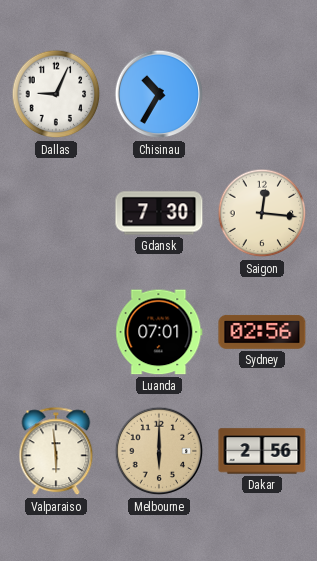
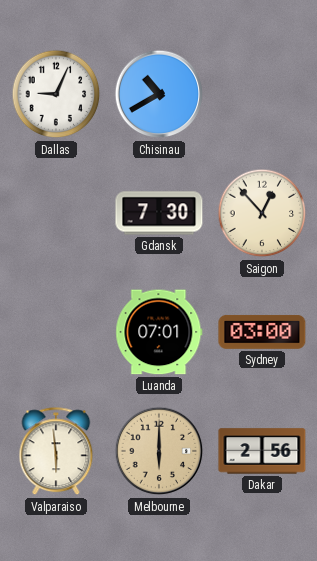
Chisinau: 10:35 -> 10:40 (159, 94)
Saigon: 12:16 -> 12:53 (262, 213)
Sydney: 02:56 -> 03:00 (262, 332)
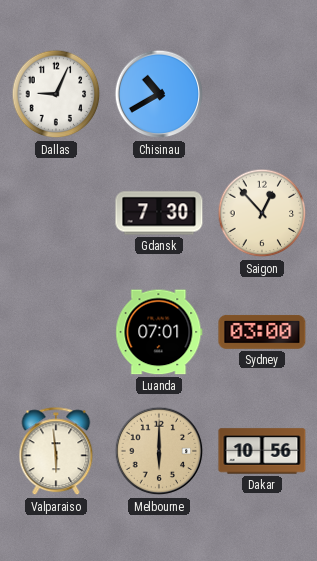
Dakar: 2:56 -> 10:56 (262, 451)
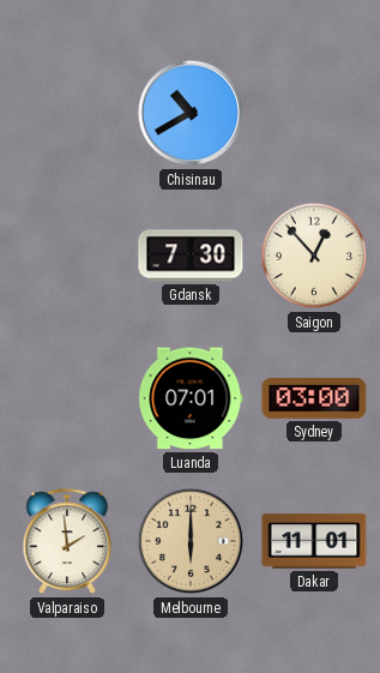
Dallas: 9:04 -> none (56, 94)
Valparaiso: 5:59 -> 1:59 (67, 542)
Dakar: 10:56 -> 11:01 (314, 541)
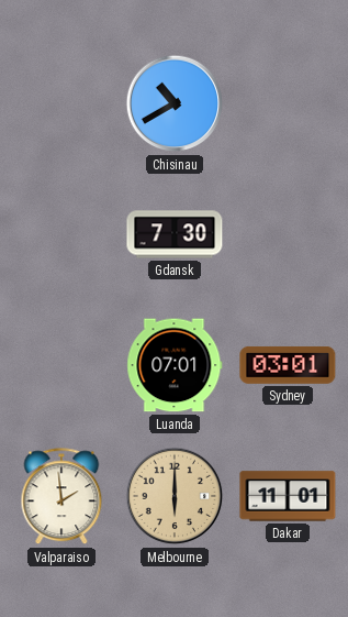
Saigon: 12:53 -> none (314, 256)
Sydney: 03:00 -> 03:01 (288, 365)
